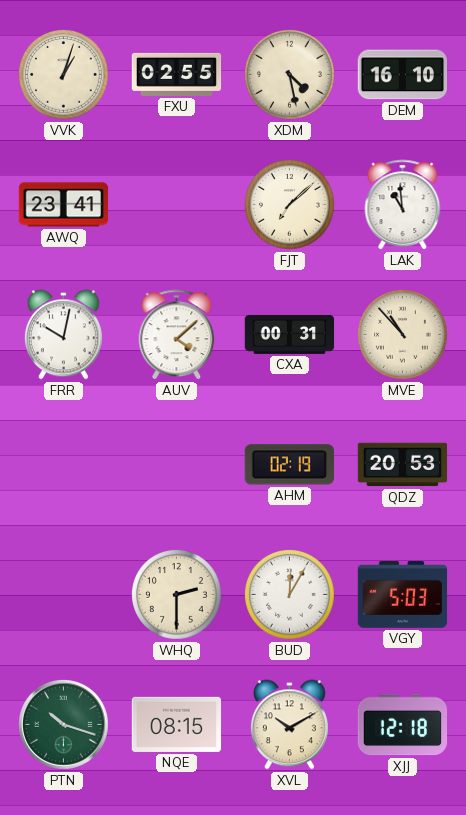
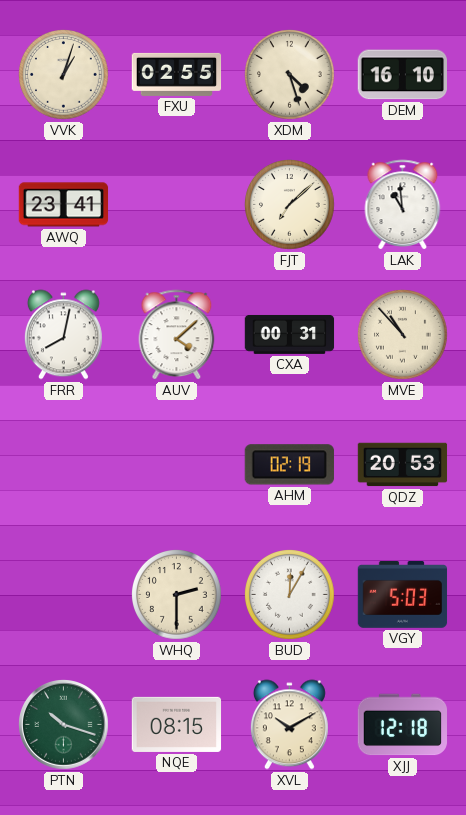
XDM: 4:28 -> 4:27 (290, 75)
FRR: 10:02 -> 8:02 (63, 335)
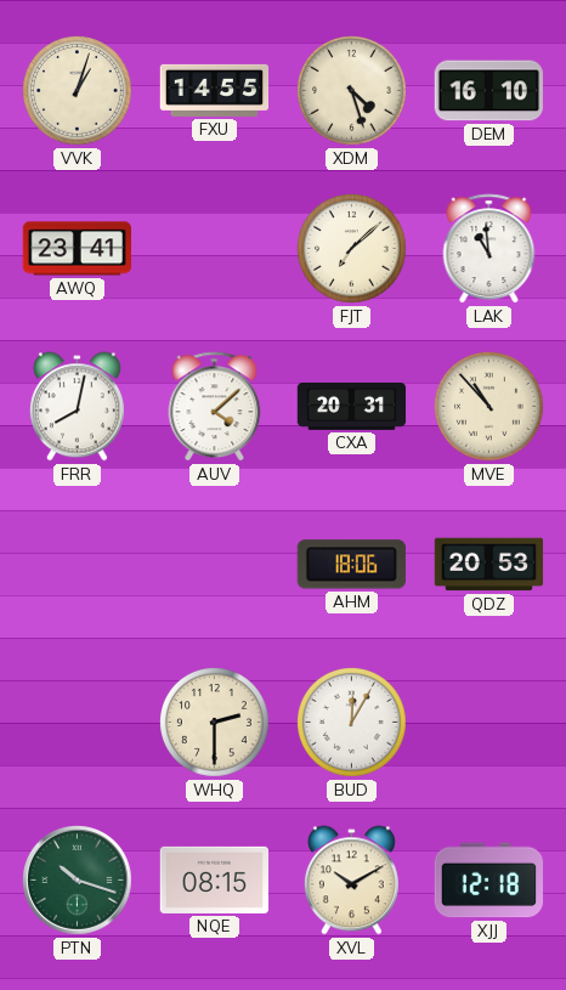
FXU: 02:55 -> 14:55 (215, 90)
CXA: 00:31 -> 20:31 (352, 406)
AHM: 02:19 -> 18:06 (351, 565)
VGY: 5:03 -> none (403, 595)
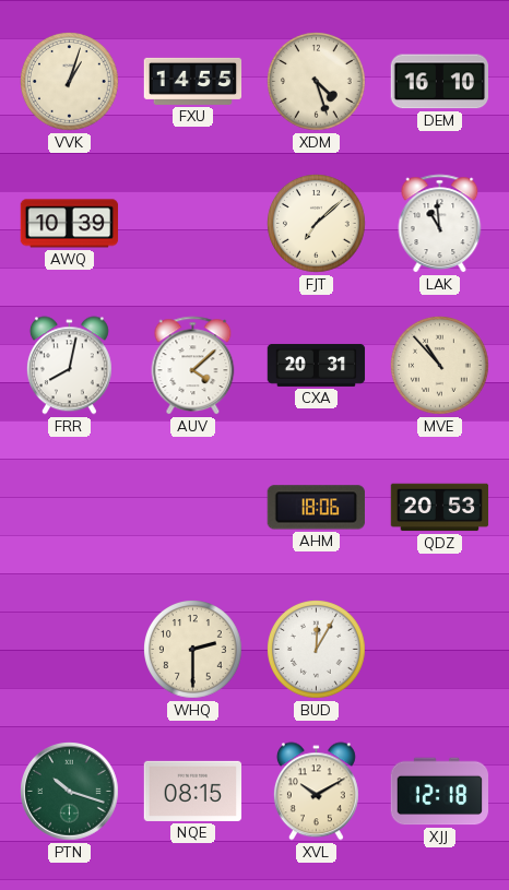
AWQ: 23:41 -> 10:39 (70, 224)
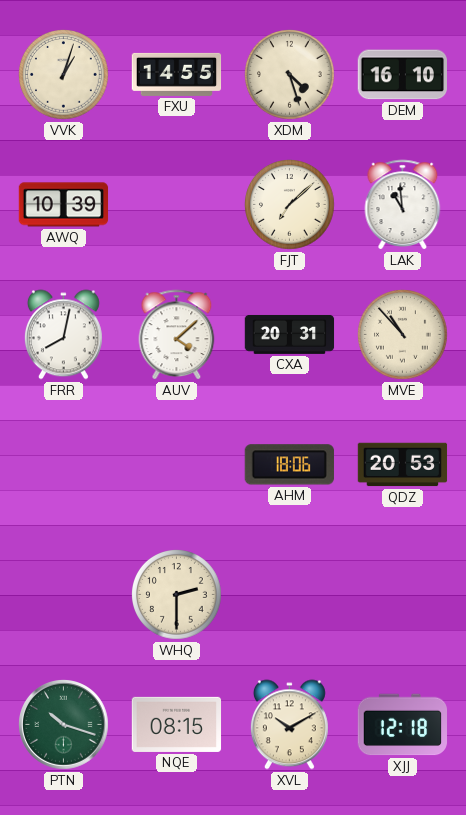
BUD: 12:05 -> none (317, 650)
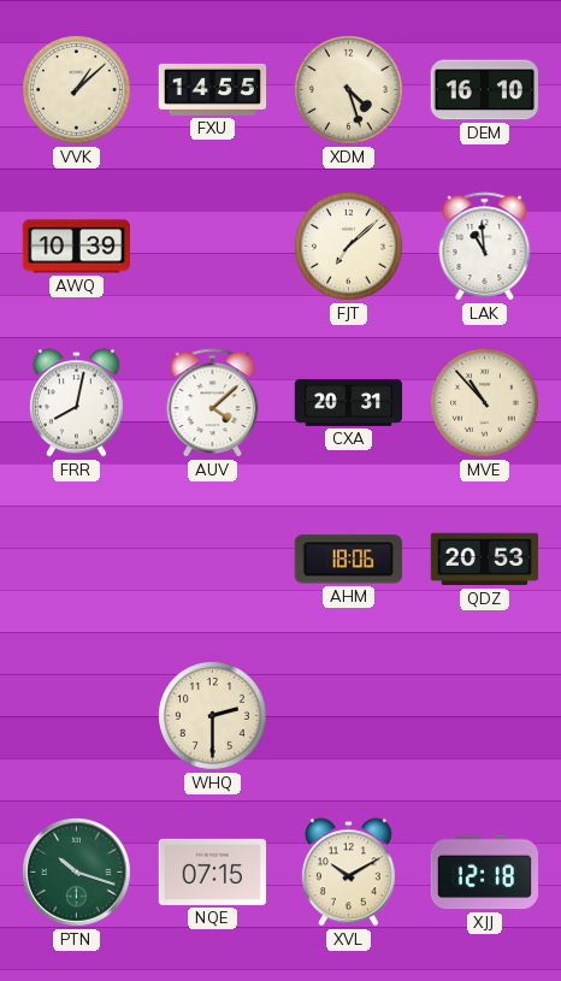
VVK: 1:03 -> 1:08 (77, 90)
NQE: 08:15 -> 07:15 (213, 871)
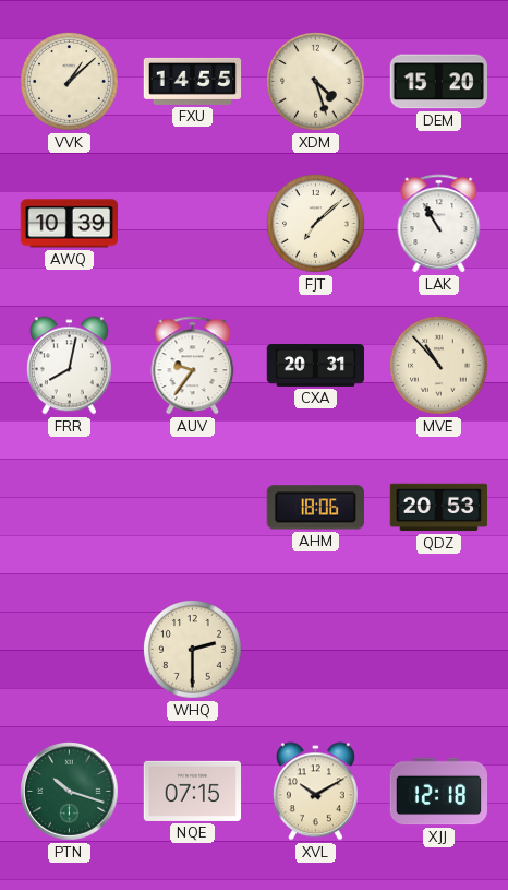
DEM: 16:10 -> 15:20 (438, 82)
LAK: 10:59 -> 10:55 (439, 224)
AUV: 4:08 -> 9:36 (193, 366)
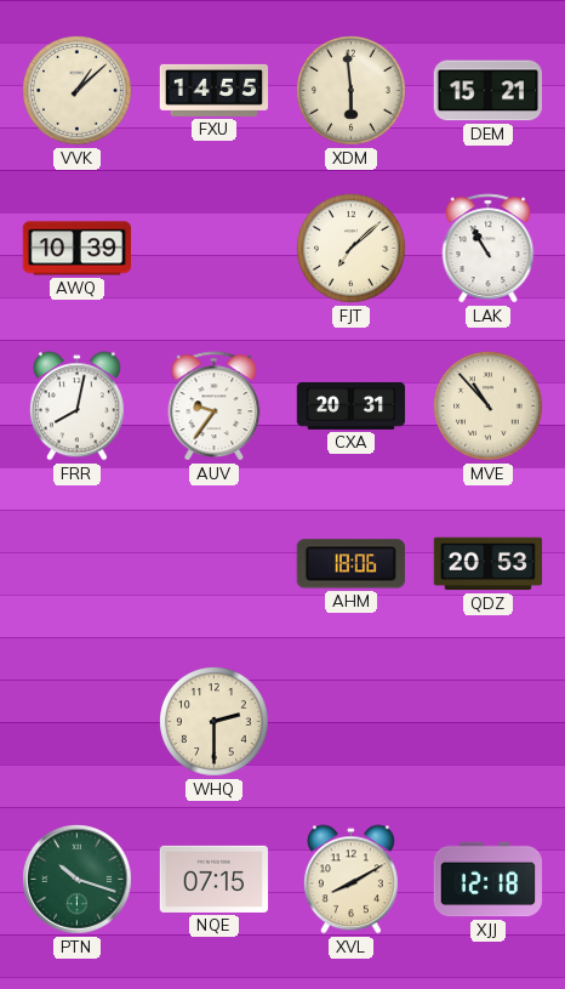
XDM: 4:27 -> 5:59 (352, 91)
DEM: 15:20 -> 15:21 (487, 91)
XVL: 10:10 -> 8:10 (350, 880)
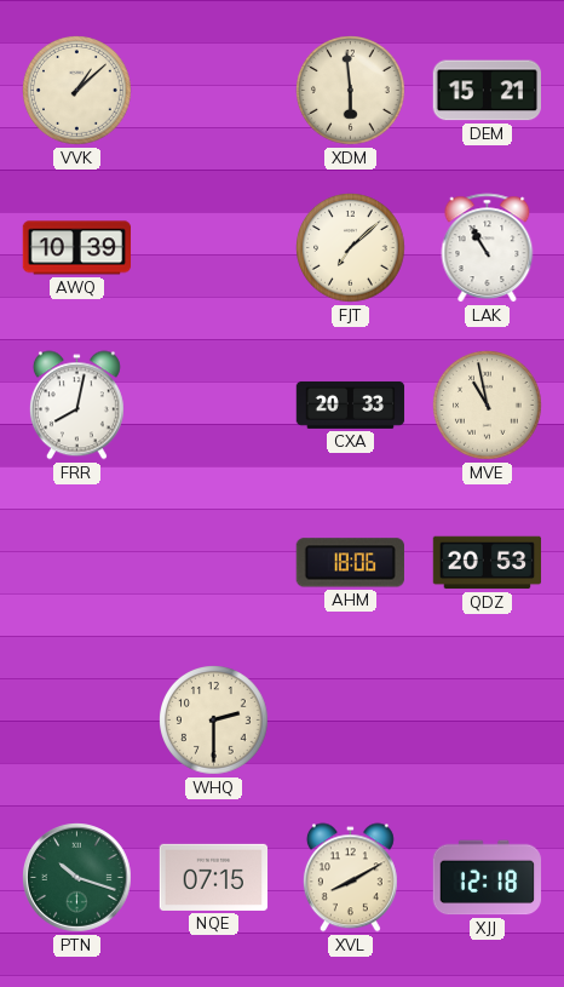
FXU: 14:55 -> none (215, 90)
AUV: 9:36 -> none (215, 407)
CXA: 20:31 -> 20:33 (351, 404)
MVE: 10:53 -> 10:58 (488, 406)
